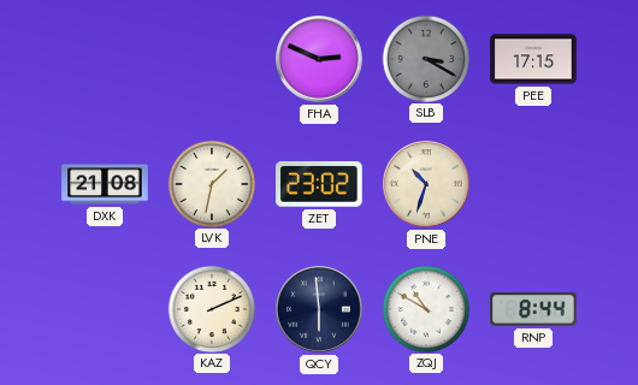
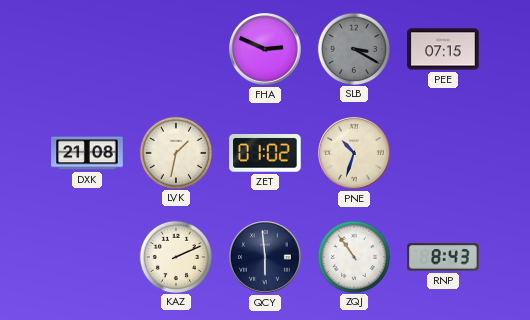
PEE: 17:15 -> 07:15 (443, 49)
ZET: 23:02 -> 01:02 (265, 154)
ZQJ: 10:50 -> 10:54 (353, 256)
RNP: 8:44 -> 8:43 (443, 257)
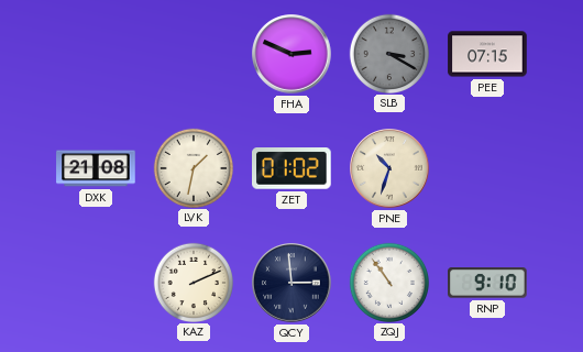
QCY: 5:59 -> 2:59 (291, 283)
RNP: 8:43 -> 9:10 (487, 283)
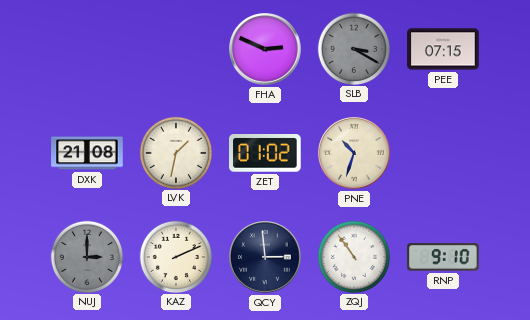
NUJ: none -> 3:00 (86, 256)
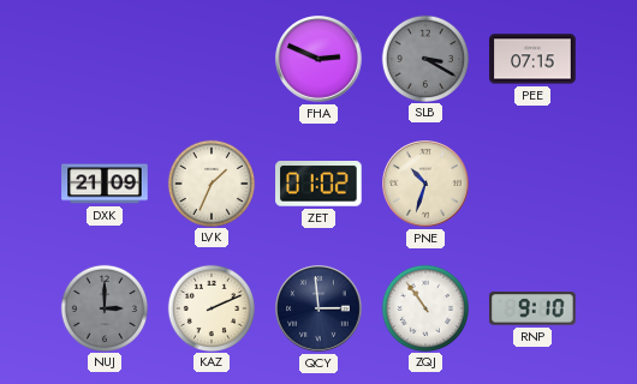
DXK: 21:08 -> 21:09 (105, 184)
LVK: 1:32 -> 1:34 (210, 182)
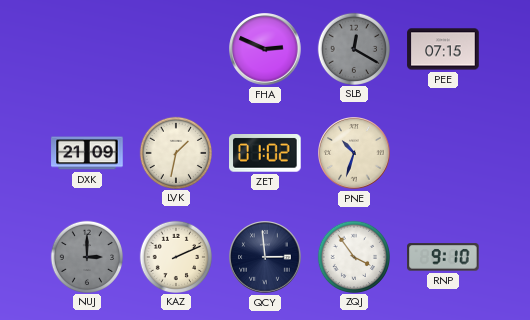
SLB: 3:20 -> 12:20 (353, 48)
LVK: 1:34 -> 1:32 (175, 152)
ZQJ: 10:54 -> 3:54 (353, 256)
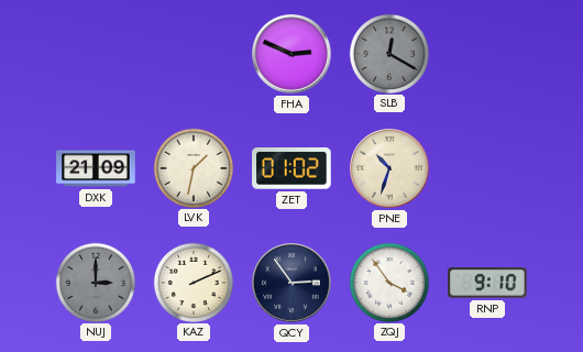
PEE: 07:15 -> none (443, 49)
QCY: 2:59 -> 2:54 (291, 283)
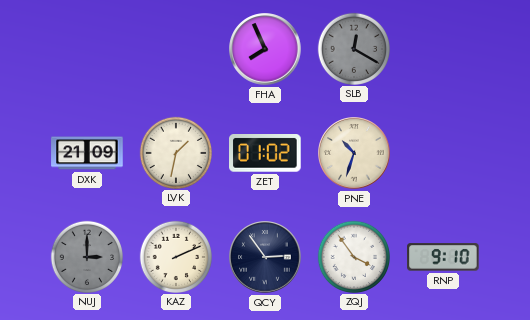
FHA: 2:49 -> 7:56 (265, 49)
